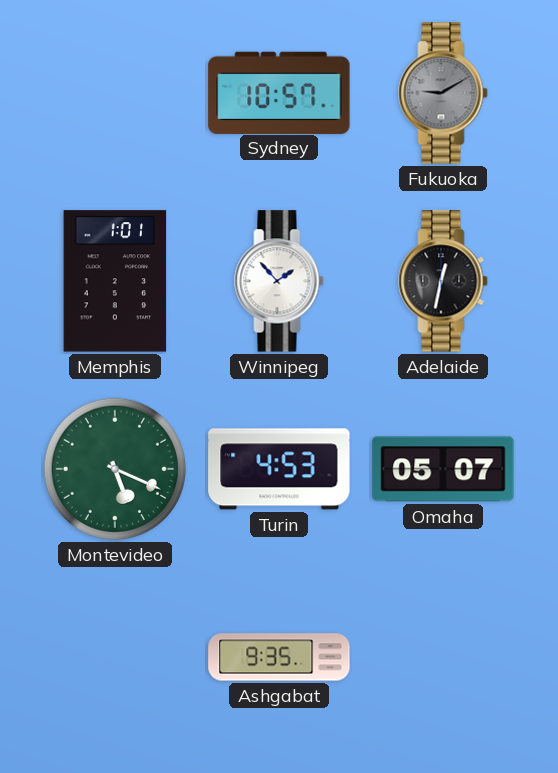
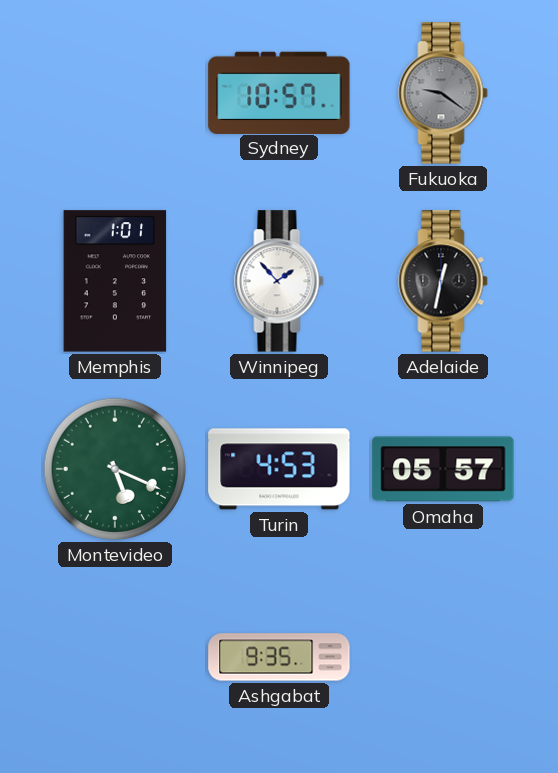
Fukuoka: 9:10 -> 9:21 (443, 93)
Omaha: 05:07 -> 05:57 (443, 469)
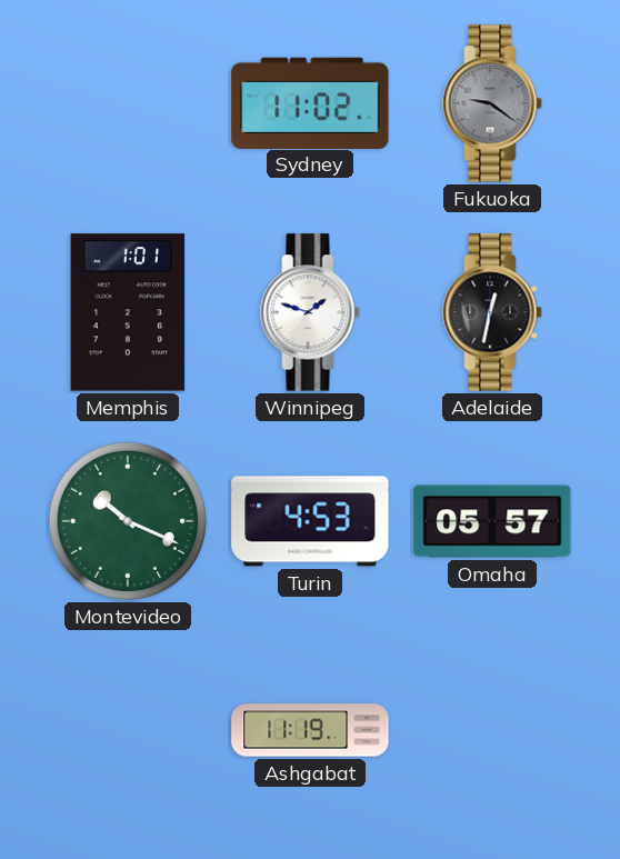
Sydney: 10:57 -> 11:02 (310, 102)
Winnipeg: 1:53 -> 1:48 (310, 312)
Montevideo: 5:19 -> 10:19 (128, 521)
Ashgabat: 9:35 -> 11:19 (310, 730)
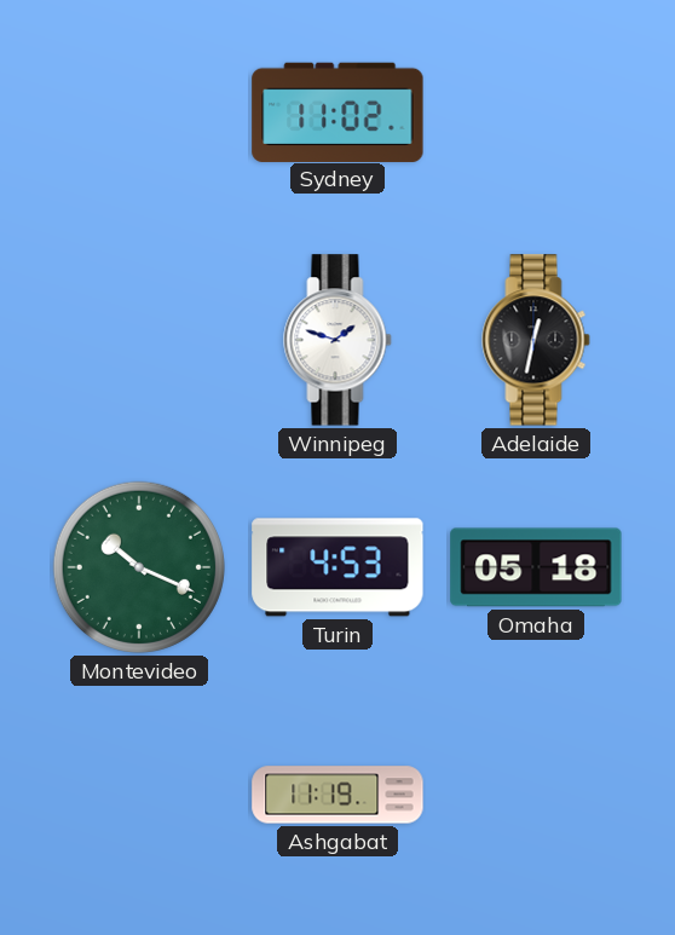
Fukuoka: 9:21 -> none (492, 103)
Memphis: 1:01 -> none (128, 312)
Omaha: 05:57 -> 05:18 (536, 567)
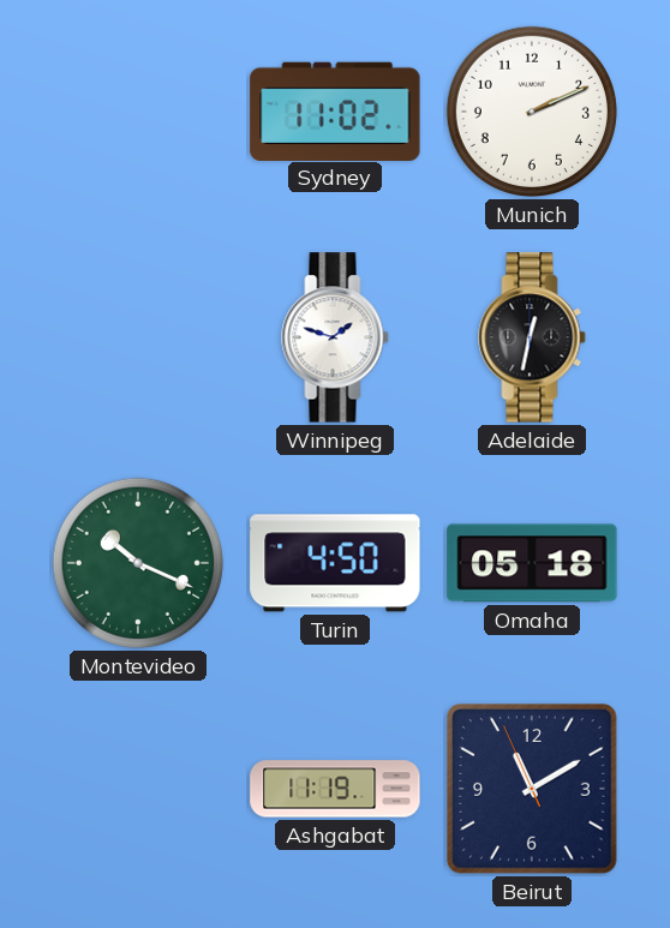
Munich: none -> 2:11 (532, 112)
Turin: 4:53 -> 4:50 (335, 563)
Beirut: none -> 11:09 (532, 789)
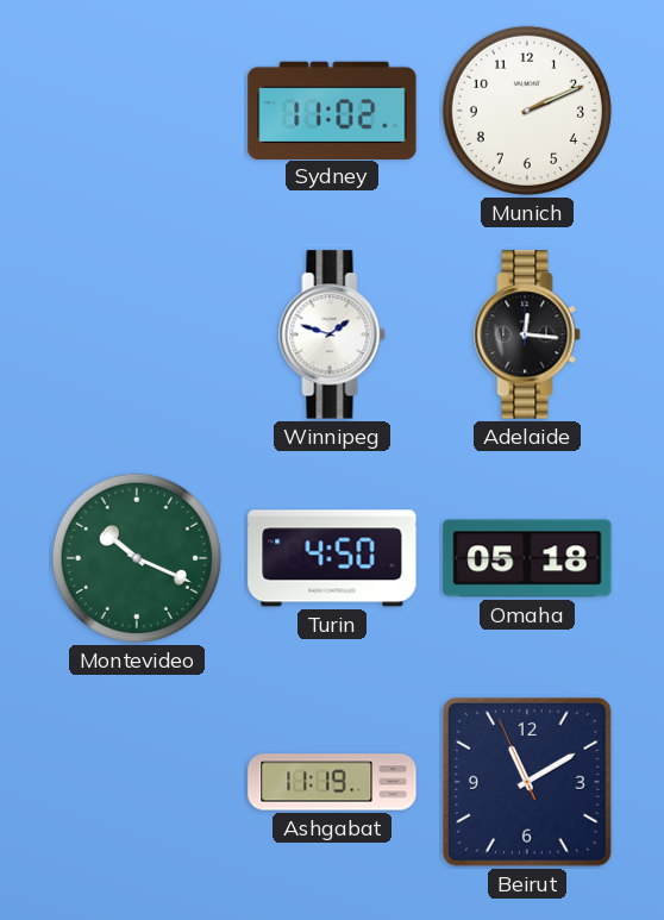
Adelaide: 12:32 -> 12:16 (527, 334)
